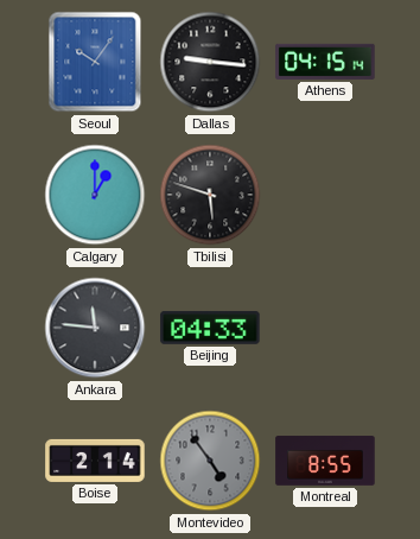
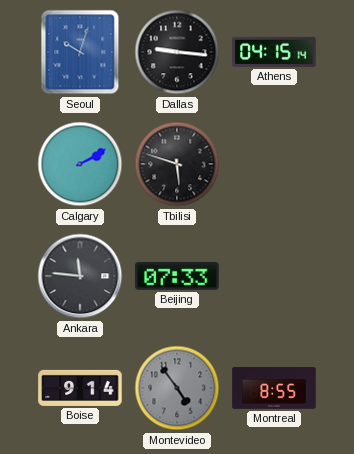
Seoul: 10:06 -> 10:03 (80, 52)
Calgary: 1:00 -> 2:10 (80, 164)
Beijing: 04:33 -> 07:33 (177, 276)
Boise: 2:14 -> 9:14 (80, 388)
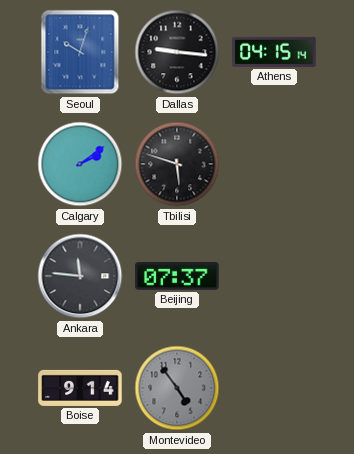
Calgary: 2:10 -> 2:09 (80, 164)
Beijing: 07:33 -> 07:37 (177, 276)
Montreal: 8:55 -> none (274, 388)
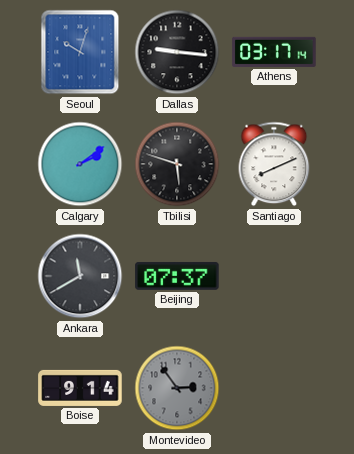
Athens: 04:15 -> 03:17 (274, 52)
Santiago: none -> 8:11 (274, 164)
Ankara: 11:46 -> 11:40 (80, 276)
Montevideo: 4:54 -> 2:54 (177, 388)
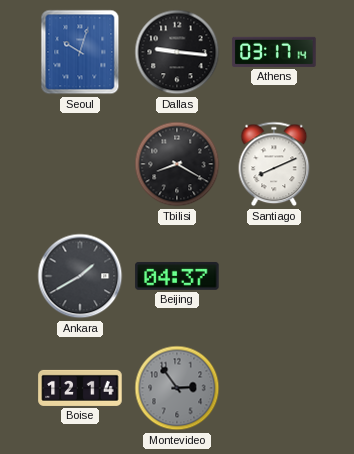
Calgary: 2:09 -> none (80, 164)
Tbilisi: 5:48 -> 8:20 (177, 164)
Ankara: 11:40 -> 1:40 (80, 276)
Beijing: 07:37 -> 04:37 (177, 276)
Boise: 9:14 -> 12:14 (80, 388)
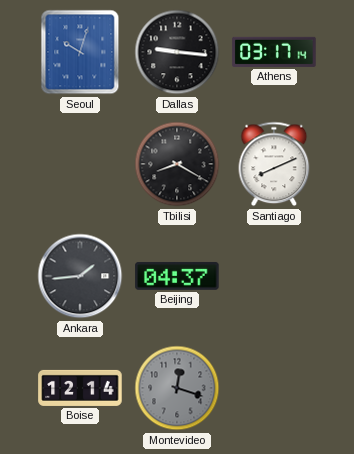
Ankara: 1:40 -> 1:44 (80, 276)
Montevideo: 2:54 -> 12:18 (177, 388)
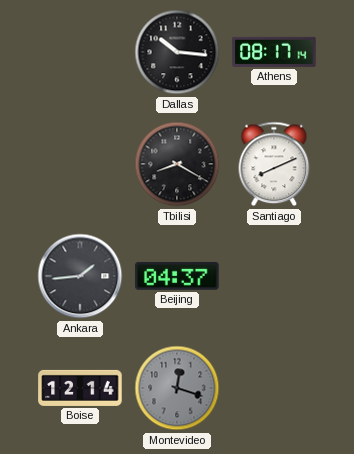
Seoul: 10:03 -> none (80, 52)
Dallas: 9:16 -> 10:16 (177, 52)
Athens: 03:17 -> 08:17 (274, 52)
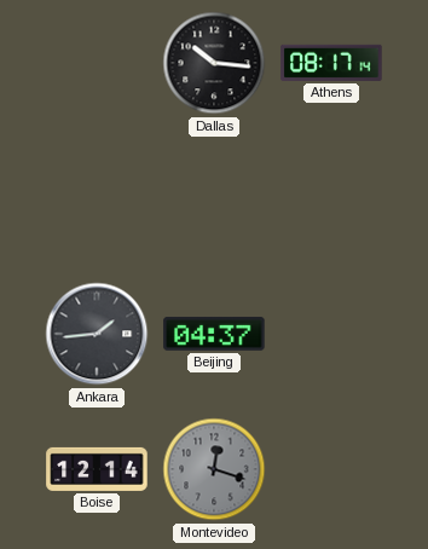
Tbilisi: 8:20 -> none (177, 164)
Santiago: 8:11 -> none (274, 164)
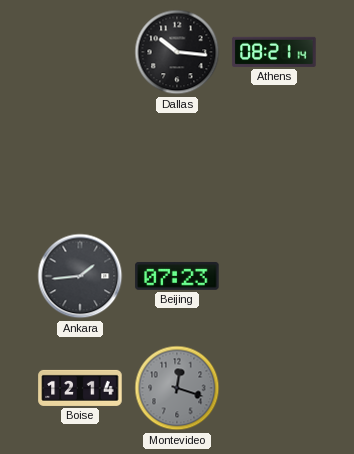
Athens: 08:17 -> 08:21 (274, 52)
Beijing: 04:37 -> 07:23 (177, 276)
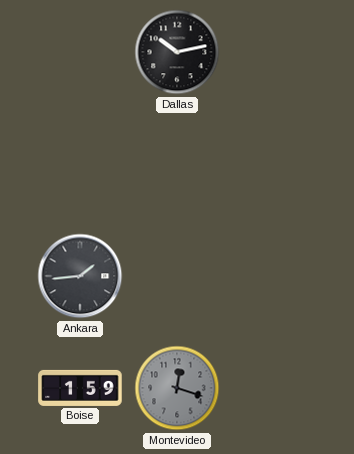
Dallas: 10:16 -> 10:13 (177, 52)
Athens: 08:21 -> none (274, 52)
Beijing: 07:23 -> none (177, 276)
Boise: 12:14 -> 1:59 (80, 388)
